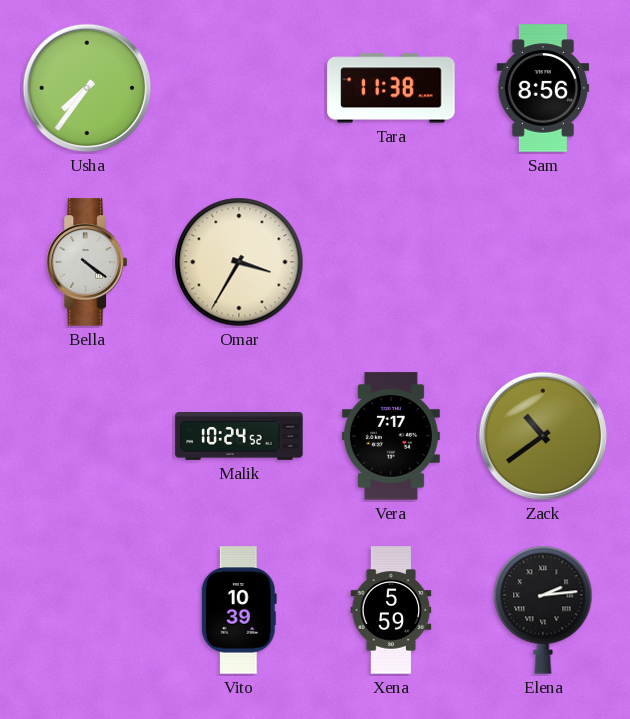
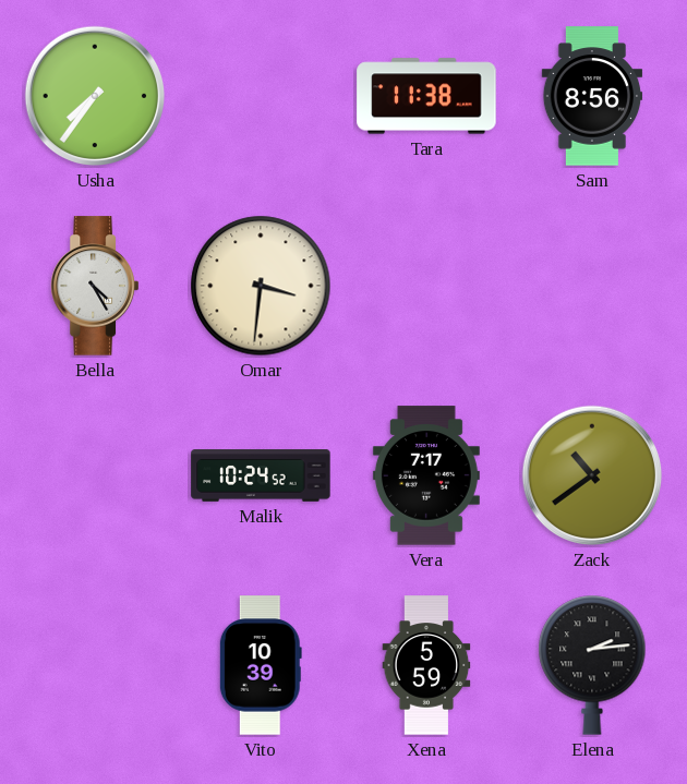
Bella: 4:21 -> 4:25 (95, 286)
Omar: 3:35 -> 3:31 (261, 286)
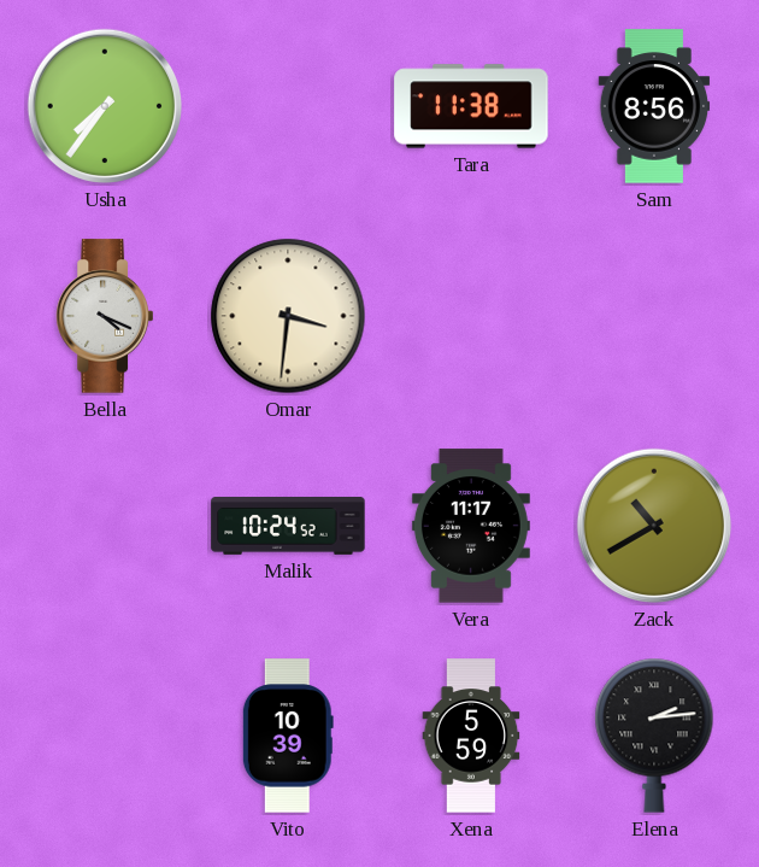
Bella: 4:25 -> 4:19 (105, 316)
Vera: 7:17 -> 11:17 (471, 526)
Zack: 10:39 -> 10:40 (654, 526)
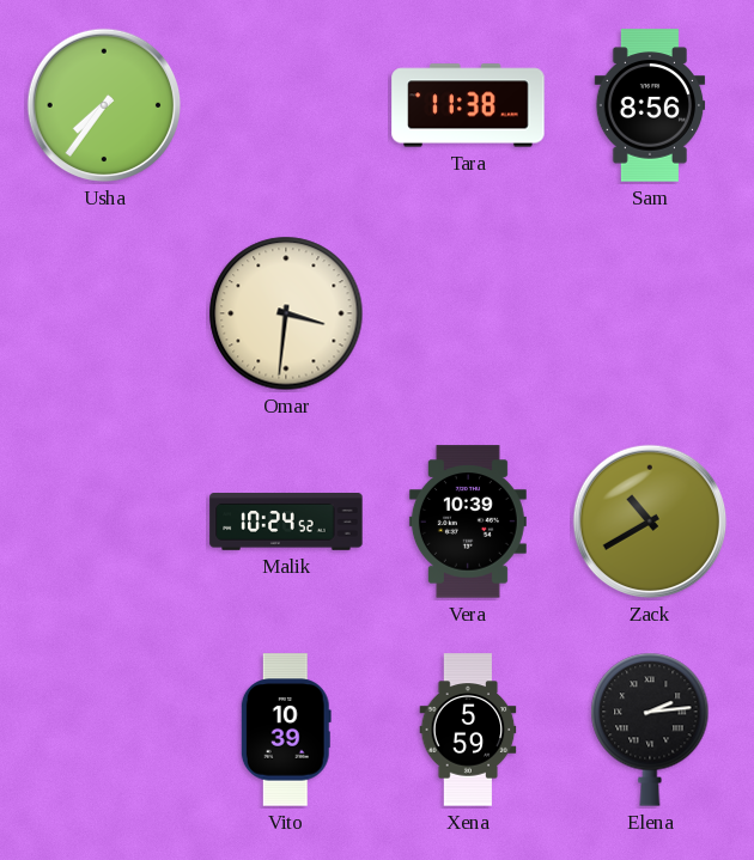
Bella: 4:19 -> none (105, 316)
Vera: 11:17 -> 10:39 (468, 522)
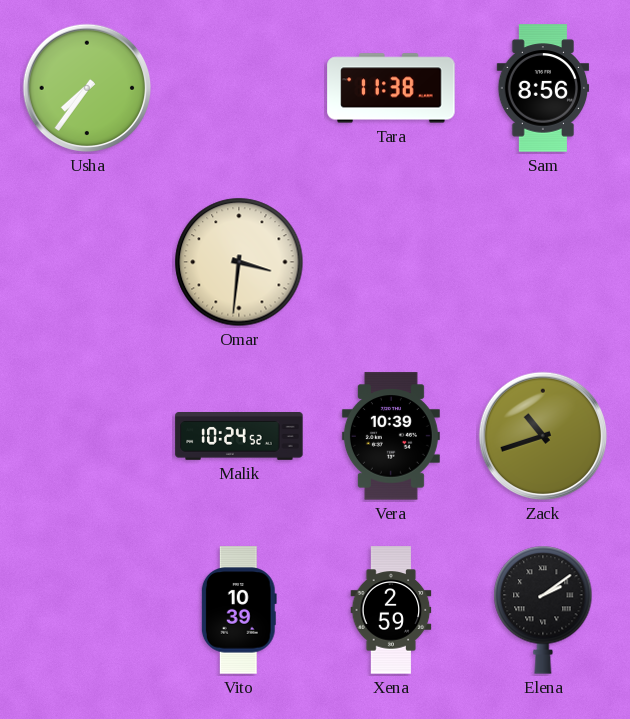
Zack: 10:40 -> 10:42 (543, 436)
Xena: 5:59 -> 2:59 (391, 610)
Elena: 2:14 -> 2:09 (543, 610)
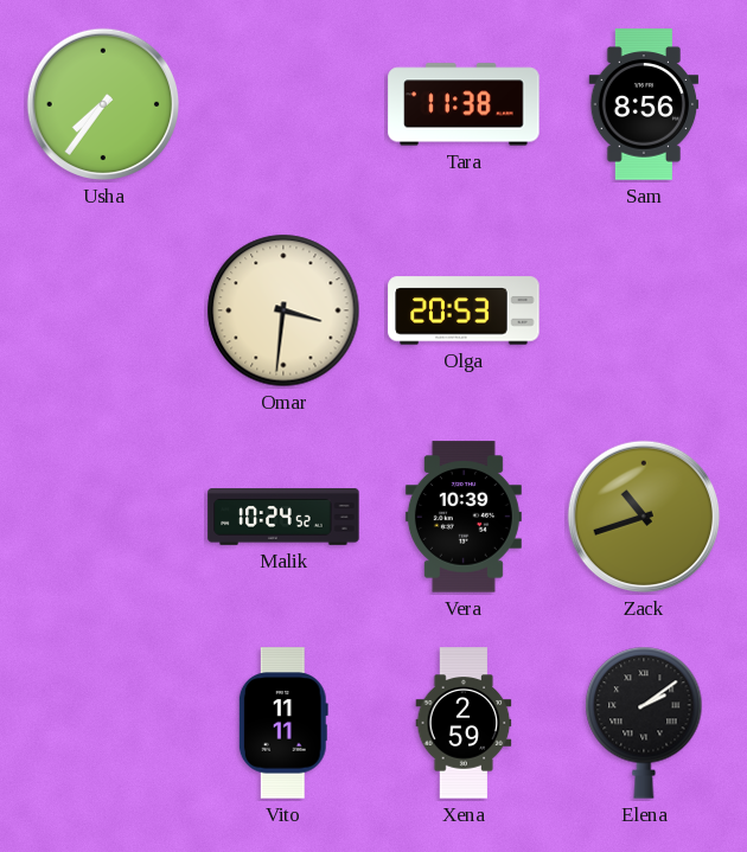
Olga: none -> 20:53 (464, 310)
Vito: 10:39 -> 11:11 (283, 723)
